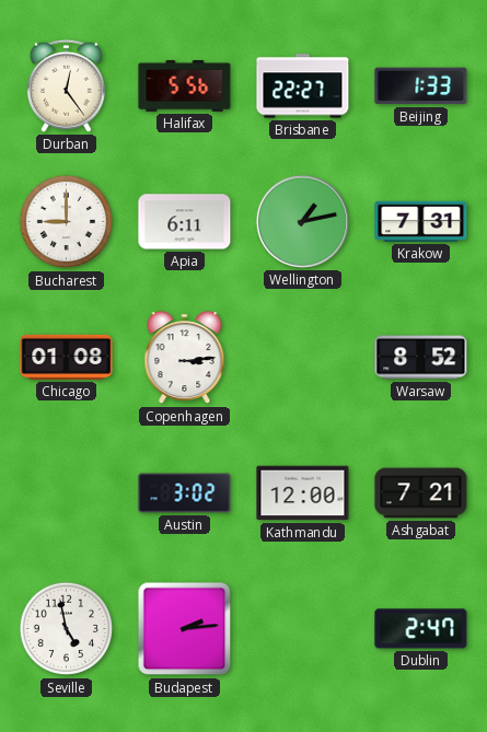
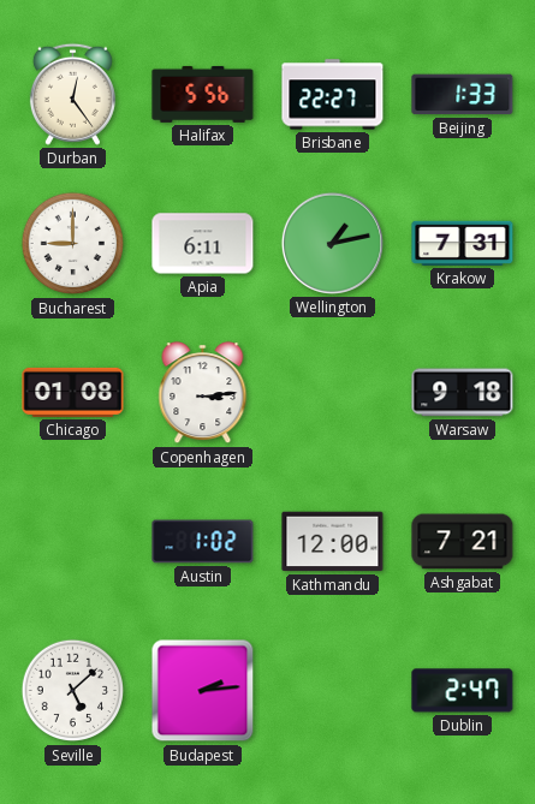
Warsaw: 8:52 -> 9:18 (463, 393)
Austin: 3:02 -> 1:02 (203, 542)
Seville: 4:58 -> 5:08 (73, 691)
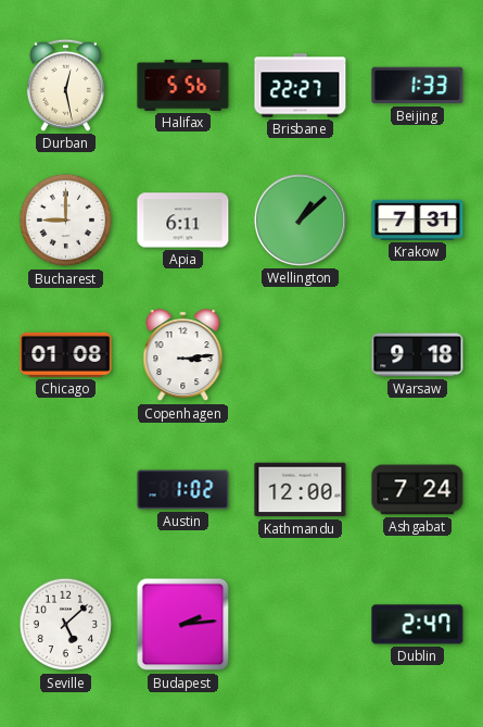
Durban: 12:24 -> 12:28 (65, 85)
Wellington: 1:13 -> 1:08 (300, 220)
Ashgabat: 7:21 -> 7:24 (418, 490)
